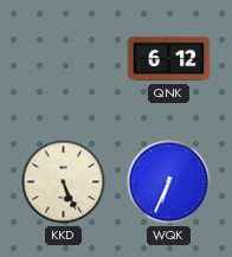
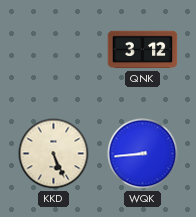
QNK: 6:12 -> 3:12 (143, 50)
WQK: 6:34 -> 8:44 (143, 154)
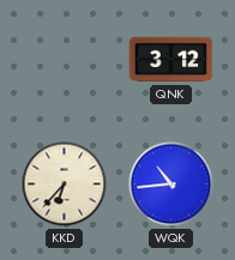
KKD: 5:26 -> 6:37 (65, 185)
WQK: 8:44 -> 10:44 (171, 185)
